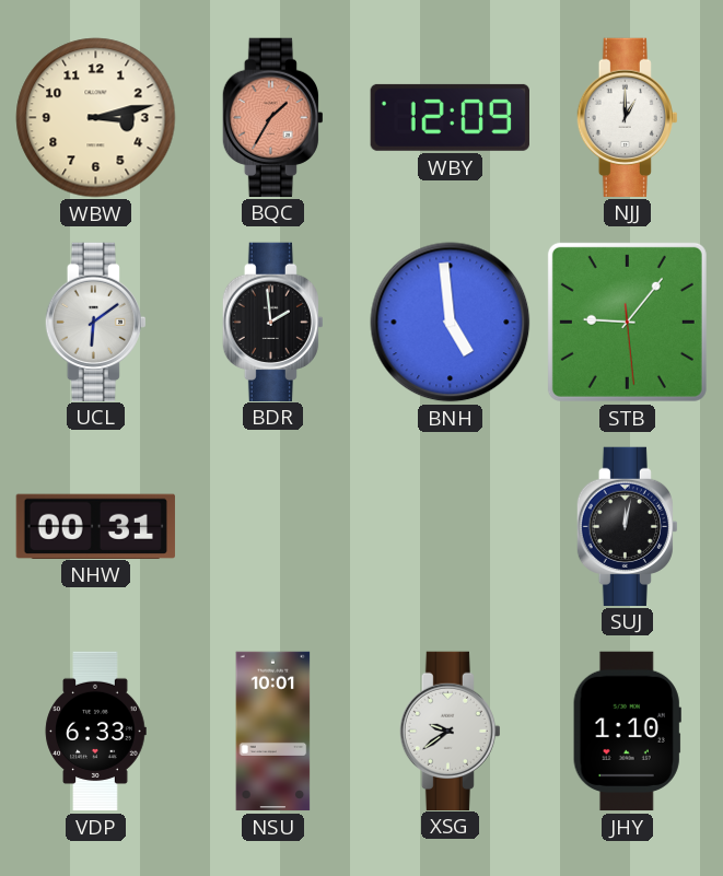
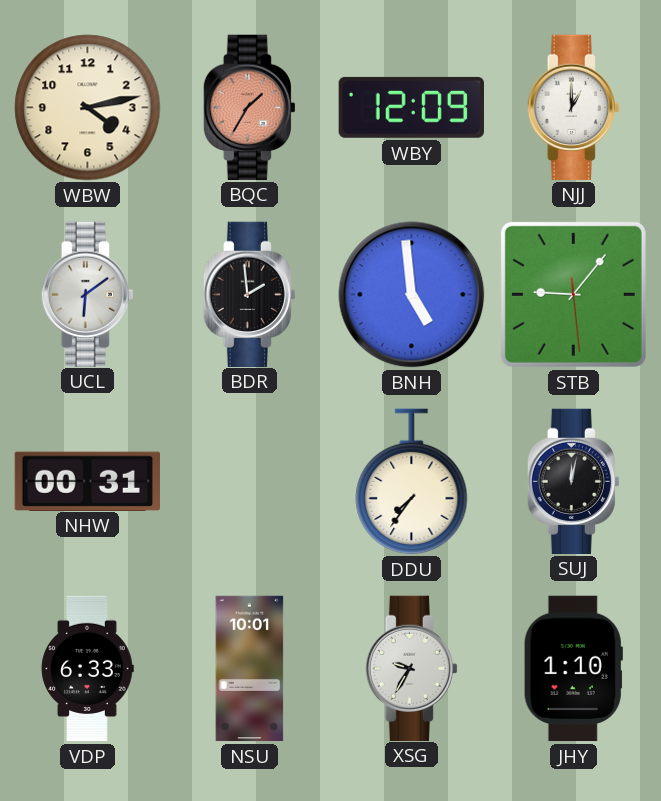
WBW: 3:13 -> 4:13 (88, 108)
DDU: none -> 7:36 (412, 482)
XSG: 9:39 -> 9:35 (411, 668)
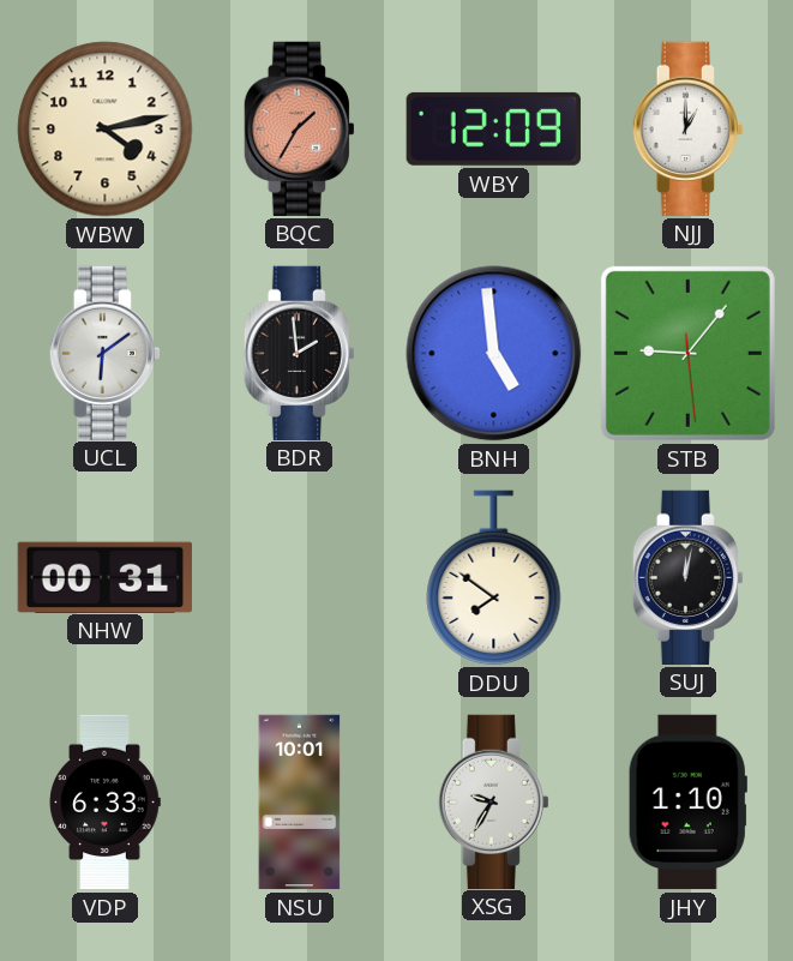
DDU: 7:36 -> 7:51 (494, 578)
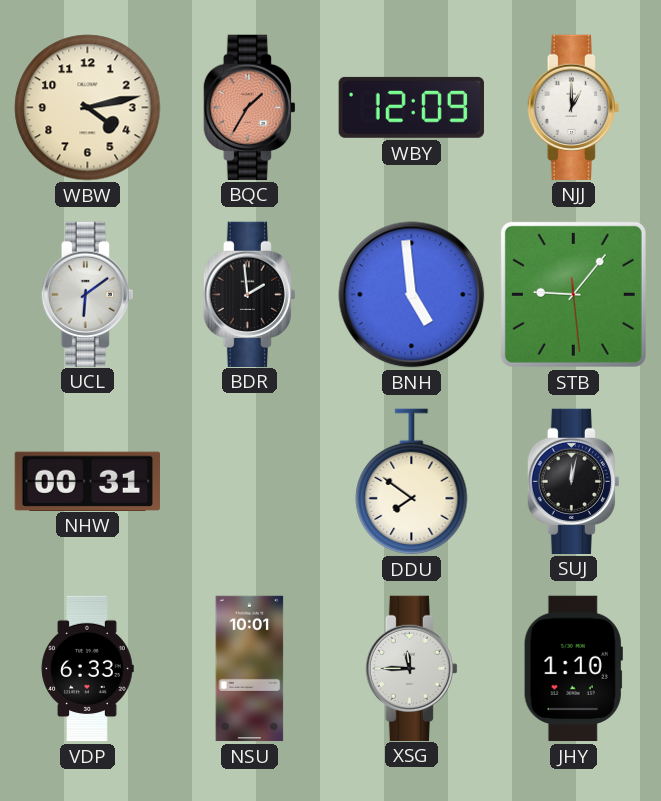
XSG: 9:35 -> 11:45 (411, 668)
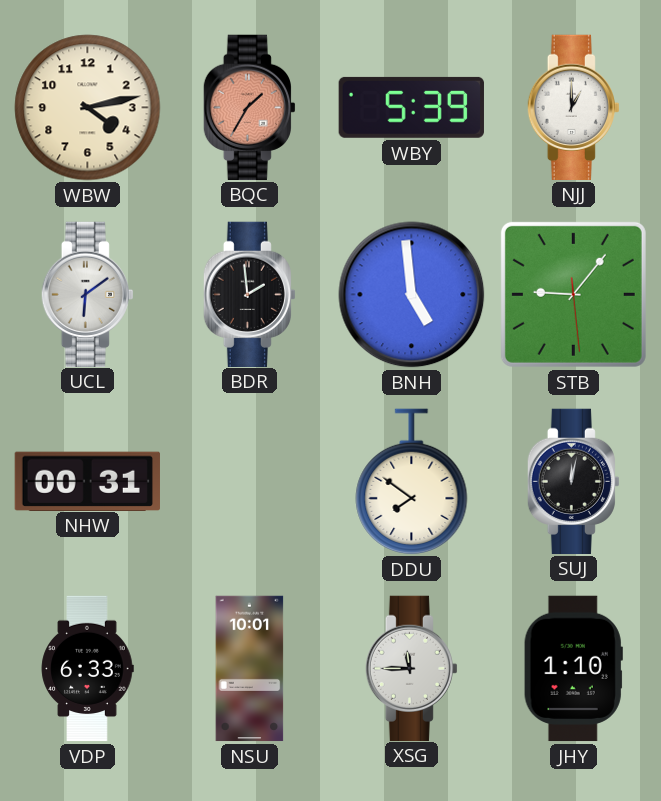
WBY: 12:09 -> 5:39 (411, 107)
